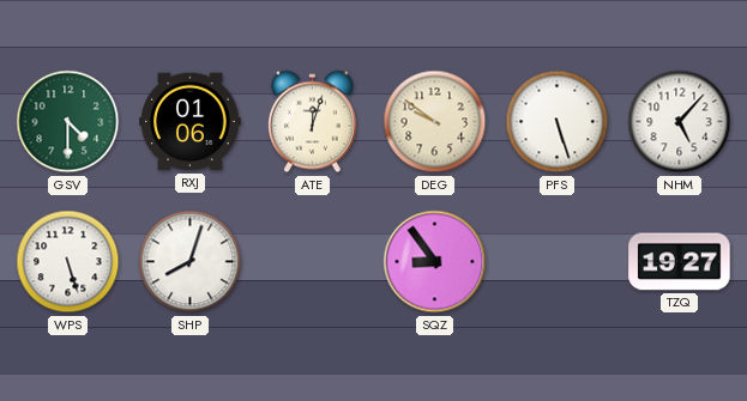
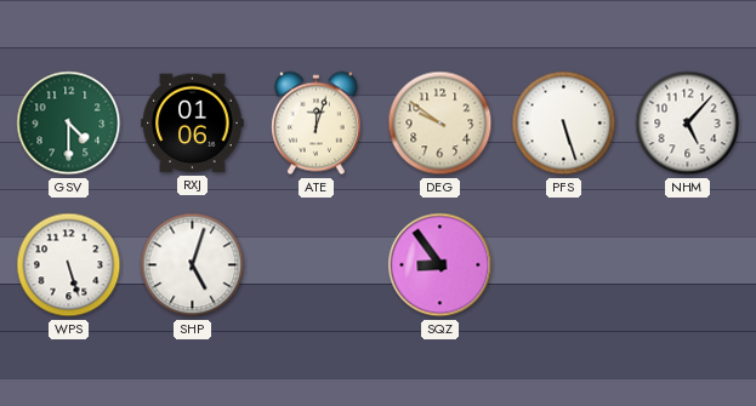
SHP: 8:03 -> 5:03 (193, 265)
TZQ: 19:27 -> none (680, 262)
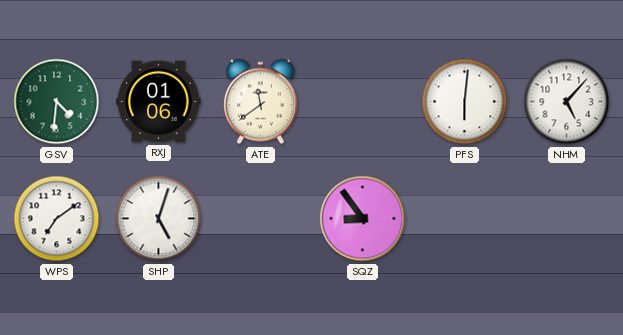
GSV: 4:30 -> 4:31 (57, 102)
ATE: 12:03 -> 11:39 (260, 102)
DEG: 9:51 -> none (440, 124)
PFS: 5:27 -> 6:01 (465, 102)
WPS: 5:27 -> 7:09 (57, 219)
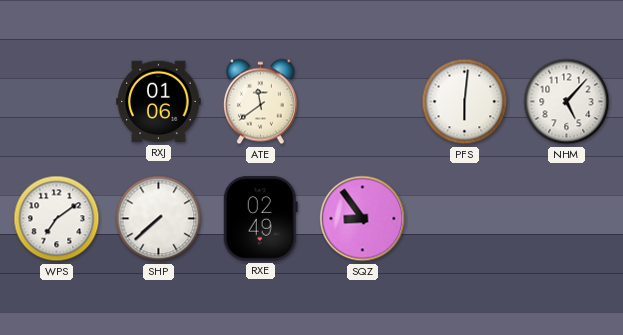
GSV: 4:31 -> none (57, 102)
SHP: 5:03 -> 7:38 (159, 219)
RXE: none -> 02:49 (260, 219)
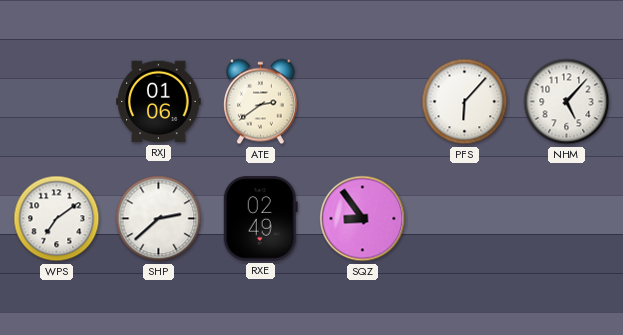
ATE: 11:39 -> 2:39 (260, 102)
PFS: 6:01 -> 6:07 (465, 102)
SHP: 7:38 -> 2:38 (159, 219)
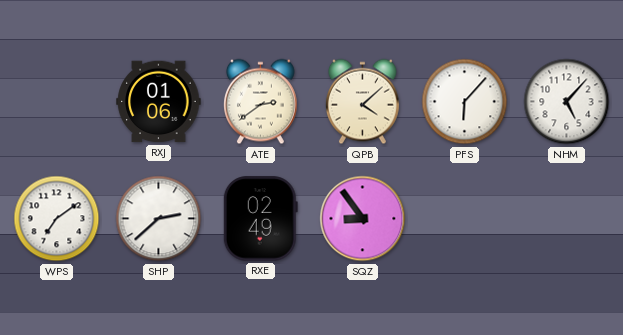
QPB: none -> 4:08 (362, 102)
